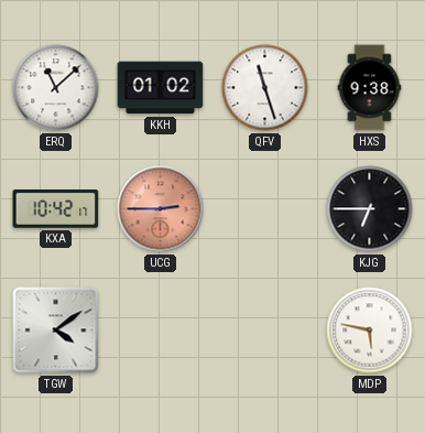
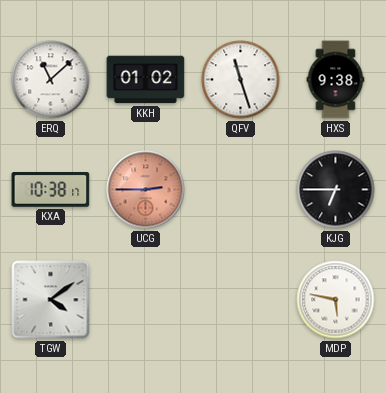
KXA: 10:42 -> 10:38 (51, 190)
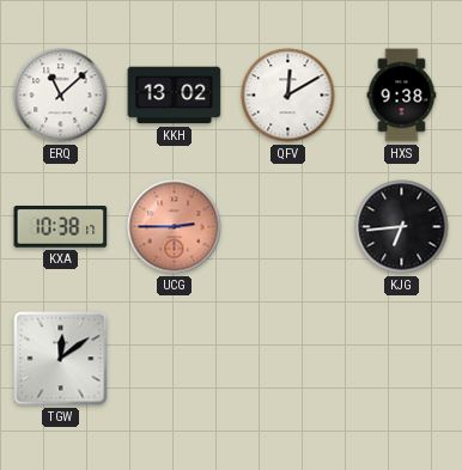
KKH: 01:02 -> 13:02 (175, 96)
QFV: 11:27 -> 12:10 (288, 96)
KJG: 6:45 -> 6:44 (402, 227)
TGW: 4:09 -> 12:09 (61, 359)
MDP: 5:47 -> none (336, 300)
